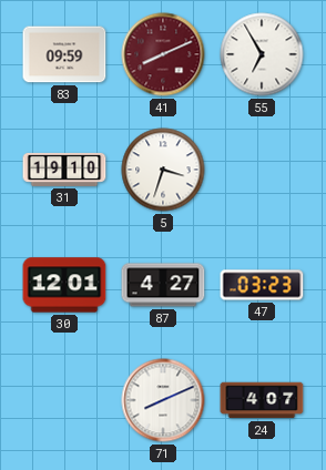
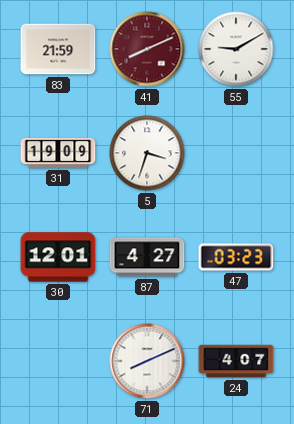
83: 09:59 -> 21:59 (58, 49)
55: 6:55 -> 9:10 (236, 49)
31: 19:10 -> 19:09 (58, 153)
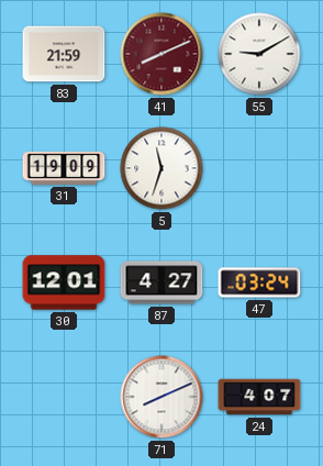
5: 3:33 -> 11:33 (161, 168)
47: 03:23 -> 03:24 (259, 282)
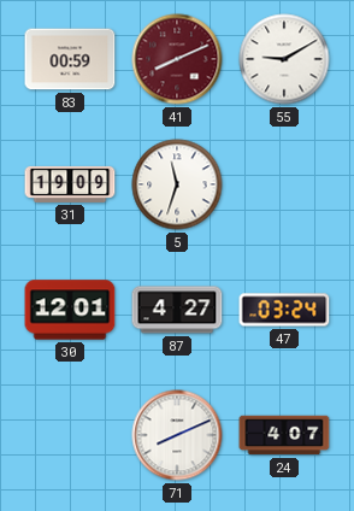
83: 21:59 -> 00:59 (70, 59)
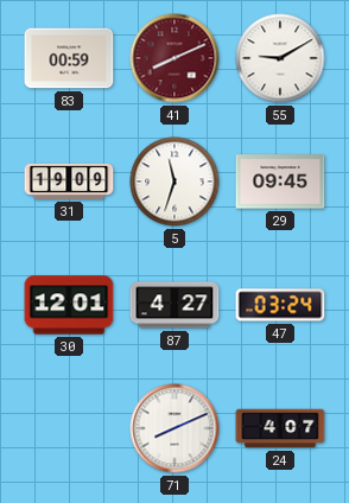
29: none -> 09:45 (280, 182)
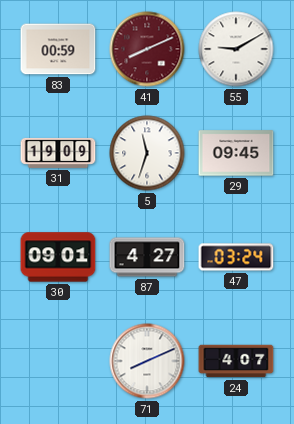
30: 12:01 -> 09:01 (58, 257)
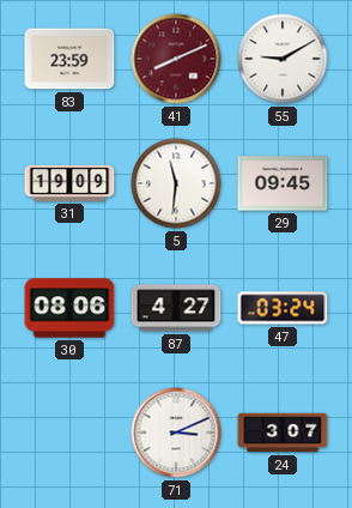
83: 00:59 -> 23:59 (69, 59)
5: 11:33 -> 11:31 (176, 183)
30: 09:01 -> 08:06 (69, 308)
71: 8:11 -> 3:11 (176, 433)
24: 4:07 -> 3:07 (283, 433)
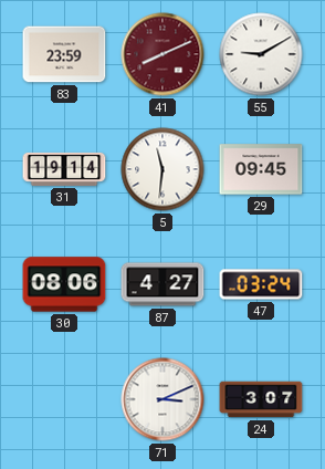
31: 19:09 -> 19:14 (64, 169)
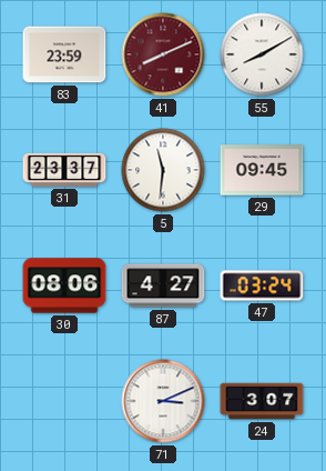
55: 9:10 -> 8:10 (262, 54)
31: 19:14 -> 23:37 (64, 170)
